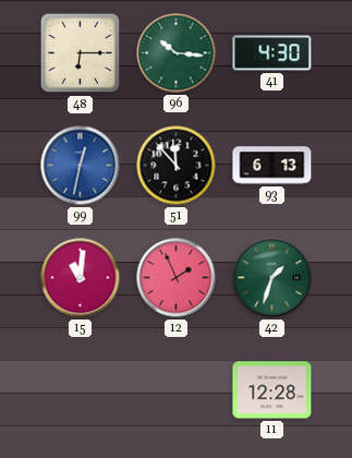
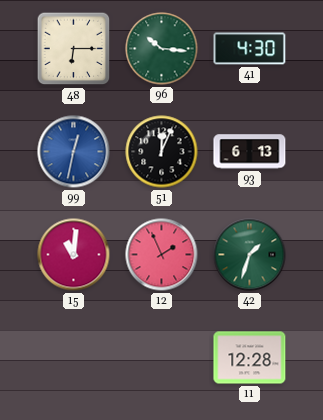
51: 11:53 -> 12:04 (162, 152)
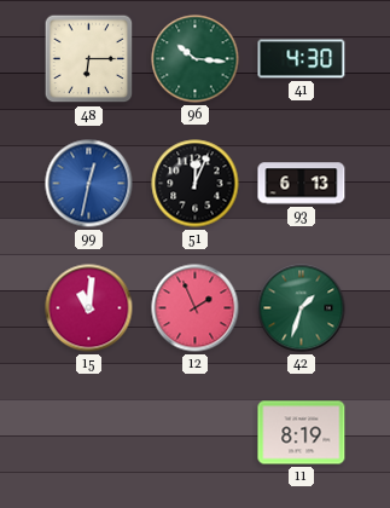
11: 12:28 -> 8:19 (302, 433)
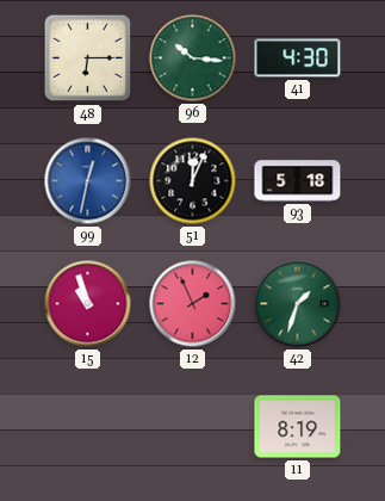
93: 6:13 -> 5:18 (298, 181)
15: 11:01 -> 10:57 (88, 304)
